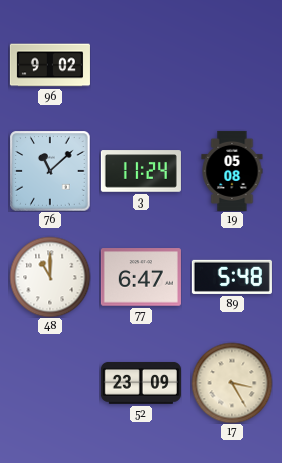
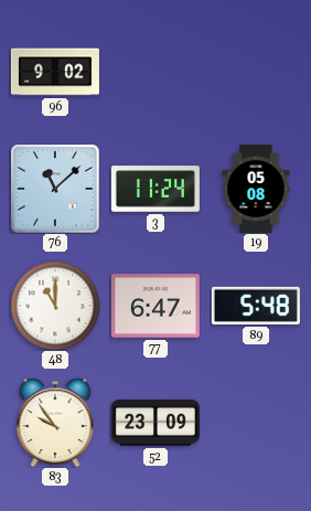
83: none -> 9:54 (55, 423)
17: 3:25 -> none (232, 383)
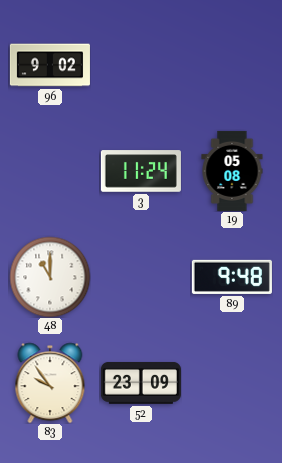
76: 11:08 -> none (55, 189)
77: 6:47 -> none (155, 306)
89: 5:48 -> 9:48 (232, 277)
